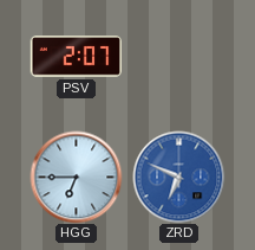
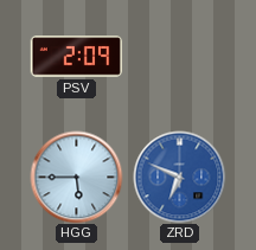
PSV: 2:07 -> 2:09 (76, 57)
HGG: 6:45 -> 5:45 (76, 177)
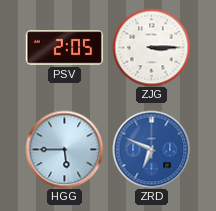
PSV: 2:09 -> 2:05 (64, 48)
ZJG: none -> 3:15 (151, 47)
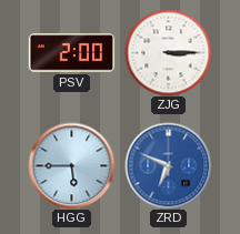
PSV: 2:05 -> 2:00 (71, 53)
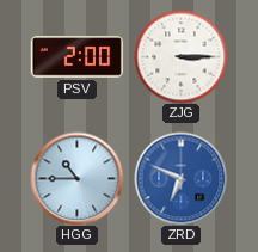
HGG: 5:45 -> 10:45 (76, 178)
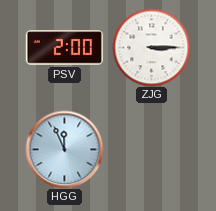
HGG: 10:45 -> 11:56 (64, 149)
ZRD: 6:49 -> none (180, 178)
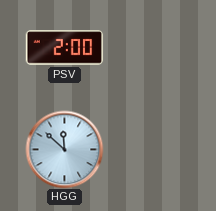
ZJG: 3:15 -> none (151, 47)
HGG: 11:56 -> 11:52 (64, 149)
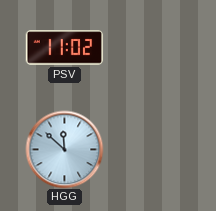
PSV: 2:00 -> 11:02 (64, 48)
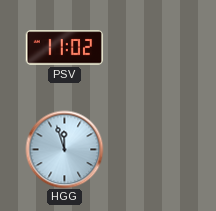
HGG: 11:52 -> 11:57 (64, 149)
